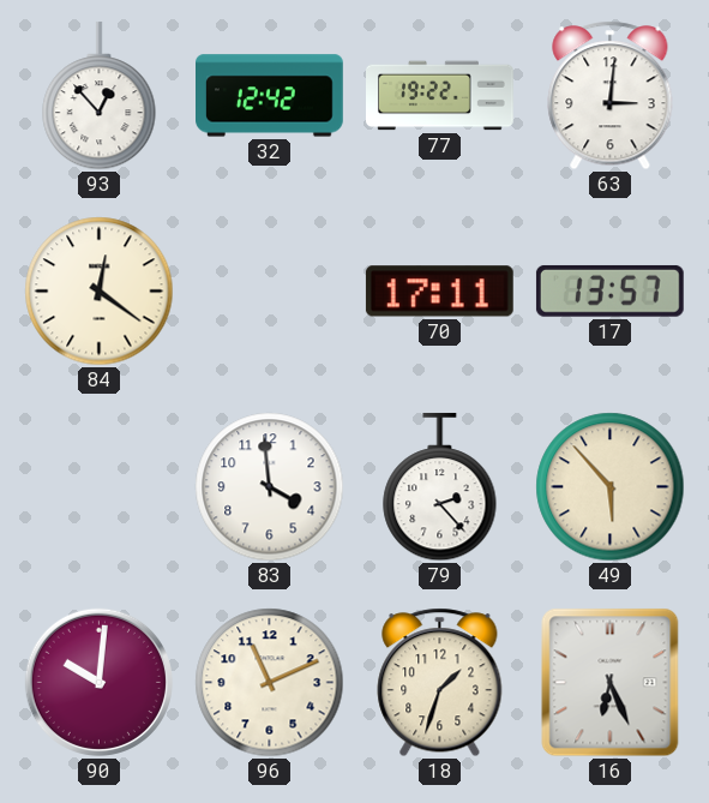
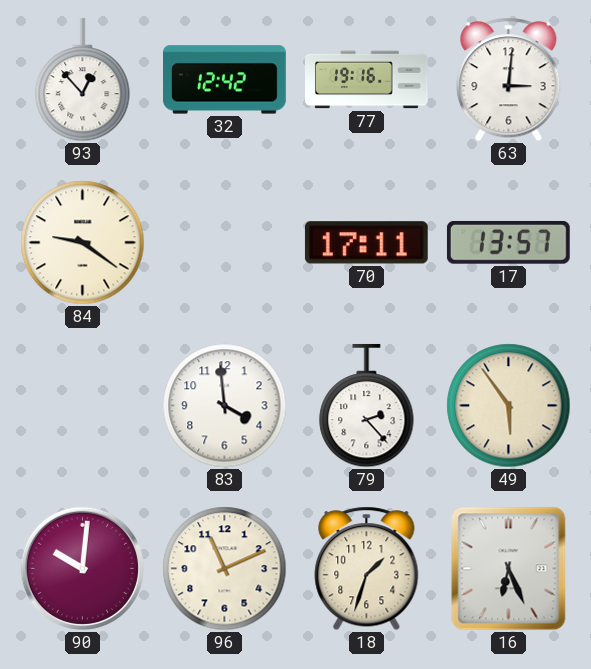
77: 19:22 -> 19:16 (367, 80)
84: 12:21 -> 9:21 (83, 243)
49: 5:53 -> 5:54 (509, 406)
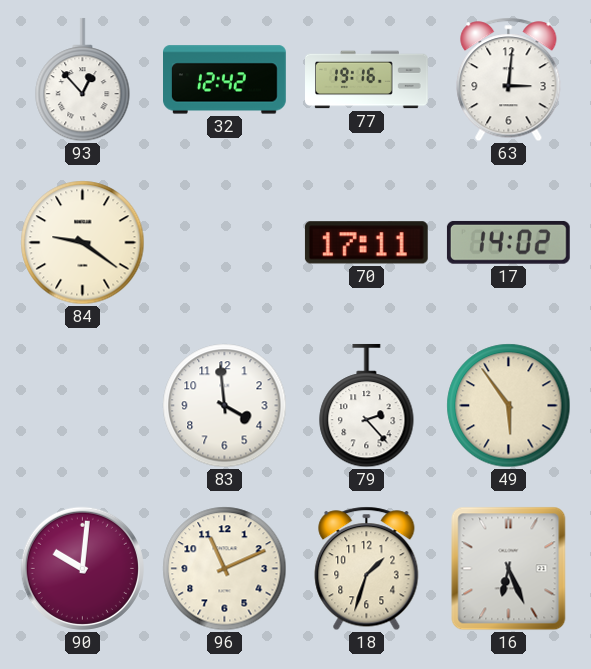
17: 13:57 -> 14:02 (508, 242)
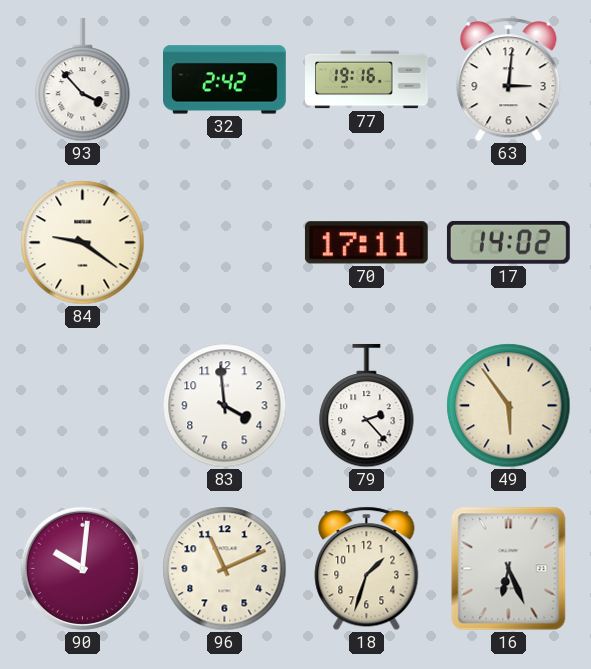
93: 12:53 -> 3:53 (83, 80)
32: 12:42 -> 2:42 (225, 80)
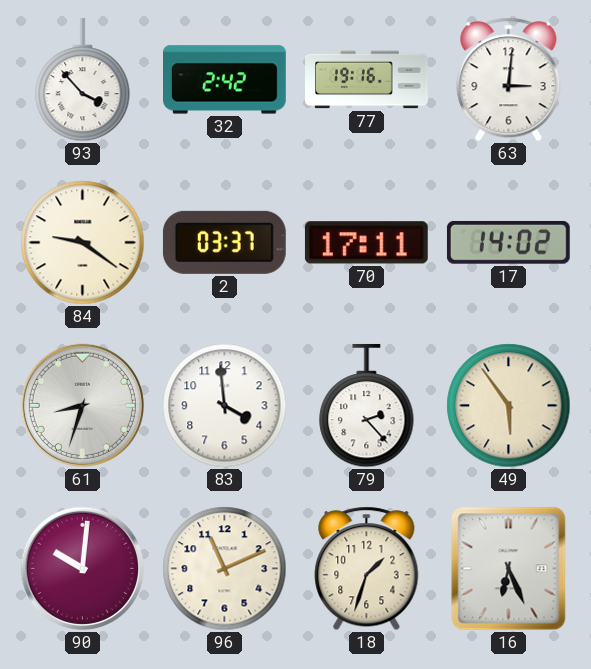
2: none -> 03:37 (224, 242)
61: none -> 8:33 (82, 405)
